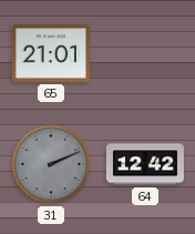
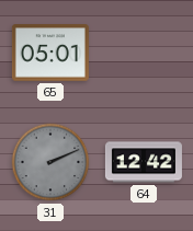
65: 21:01 -> 05:01 (50, 53)
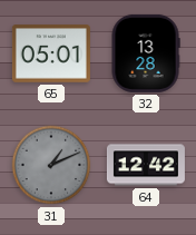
32: none -> 13:28 (146, 53)
31: 2:11 -> 1:11 (51, 165)
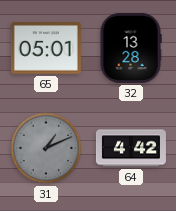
64: 12:42 -> 4:42 (131, 148)
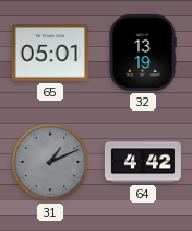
32: 13:28 -> 13:19 (143, 53)
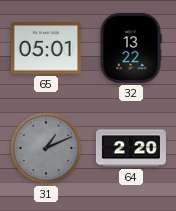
32: 13:19 -> 13:22 (131, 48)
64: 4:42 -> 2:20 (131, 148)
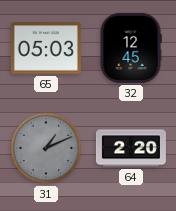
65: 05:01 -> 05:03 (46, 48)
32: 13:22 -> 12:45 (131, 48)
